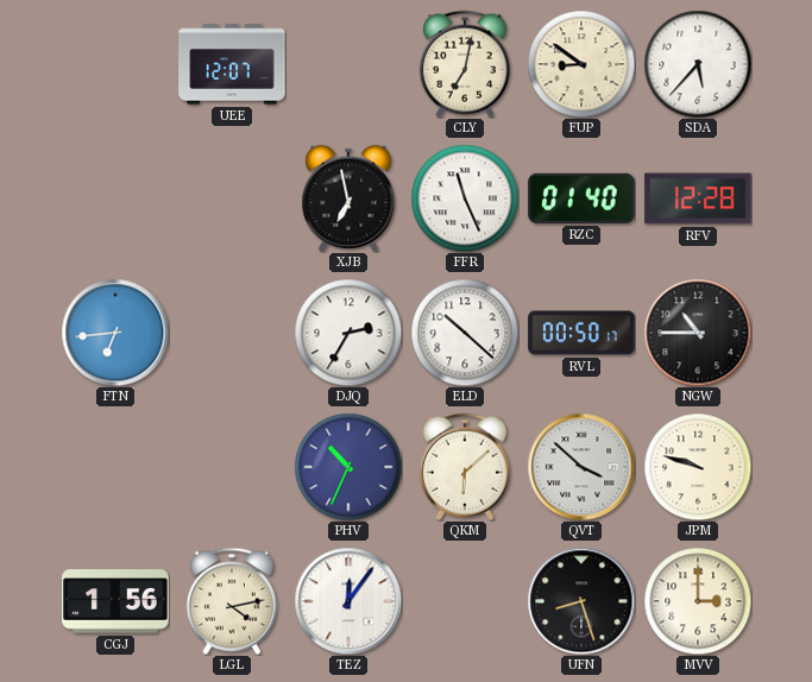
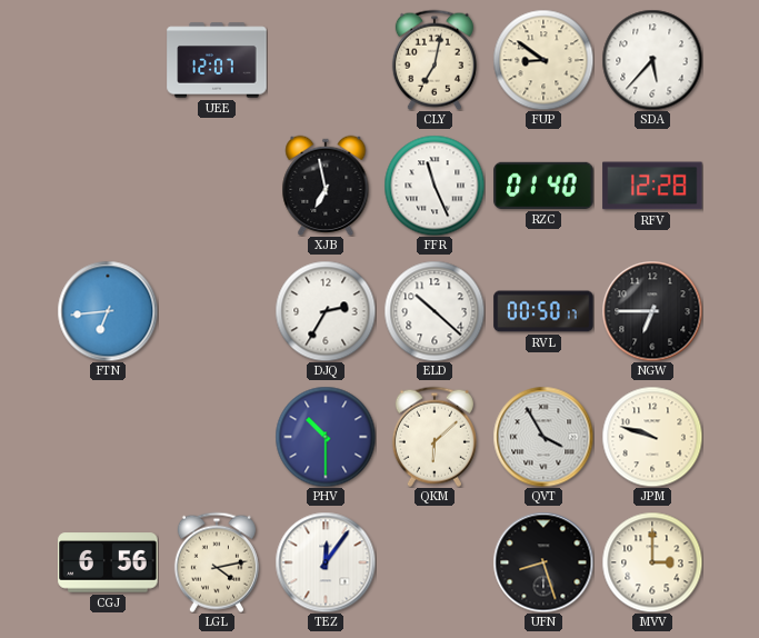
NGW: 10:45 -> 6:45 (652, 311)
PHV: 10:34 -> 10:30 (326, 437)
QVT: 3:52 -> 3:55 (543, 437)
CGJ: 1:56 -> 6:56 (108, 562)
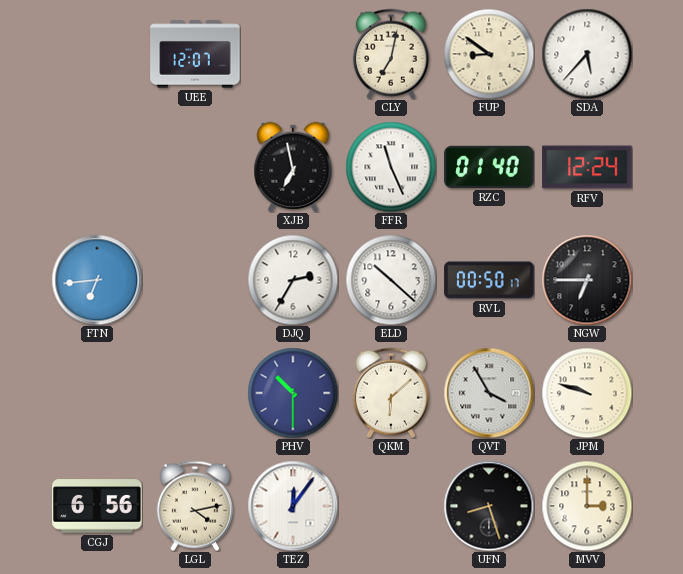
RFV: 12:28 -> 12:24 (587, 167)
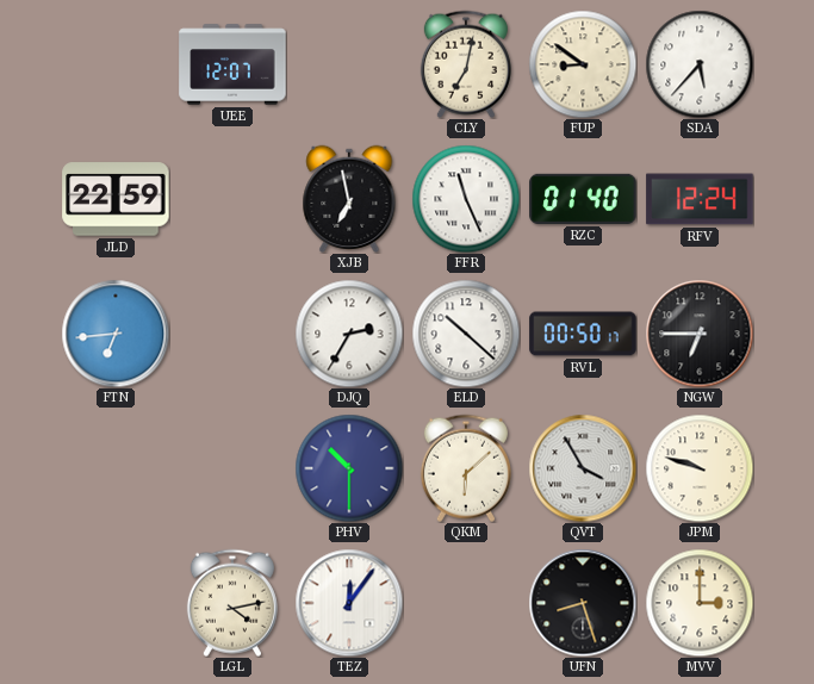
JLD: none -> 22:59 (116, 199)
CGJ: 6:56 -> none (97, 506)
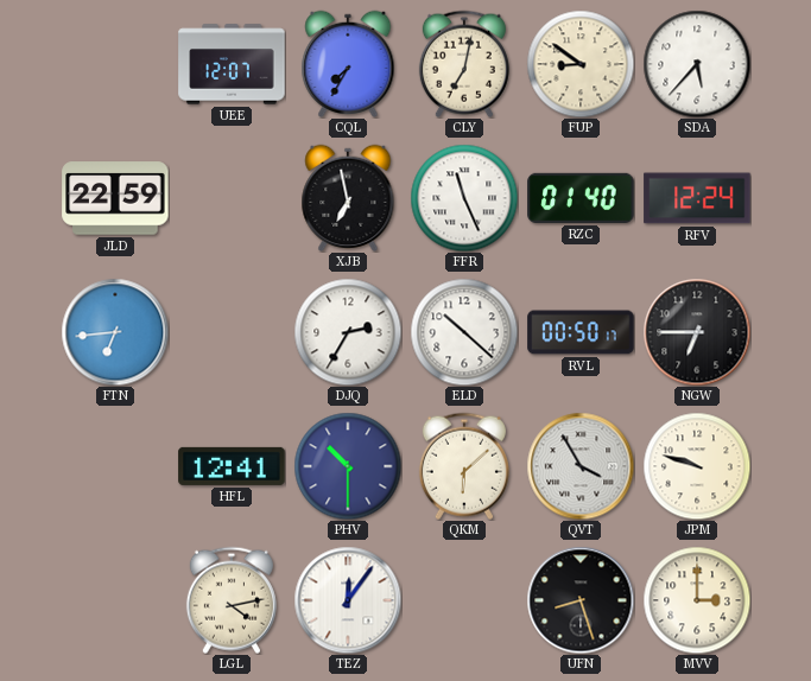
CQL: none -> 7:35 (348, 64)
HFL: none -> 12:41 (232, 466)
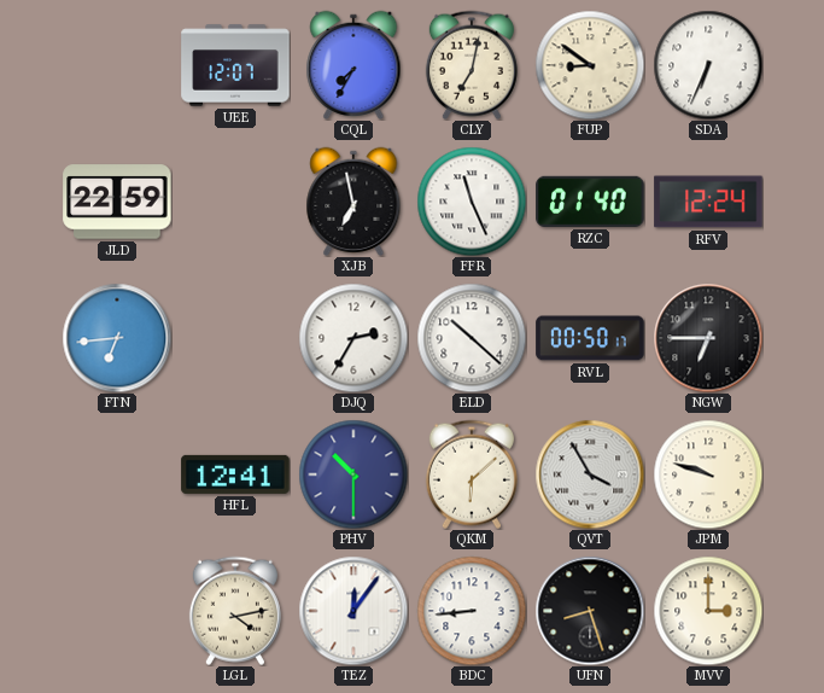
SDA: 5:37 -> 6:34 (708, 65)
BDC: none -> 8:44 (472, 611)
